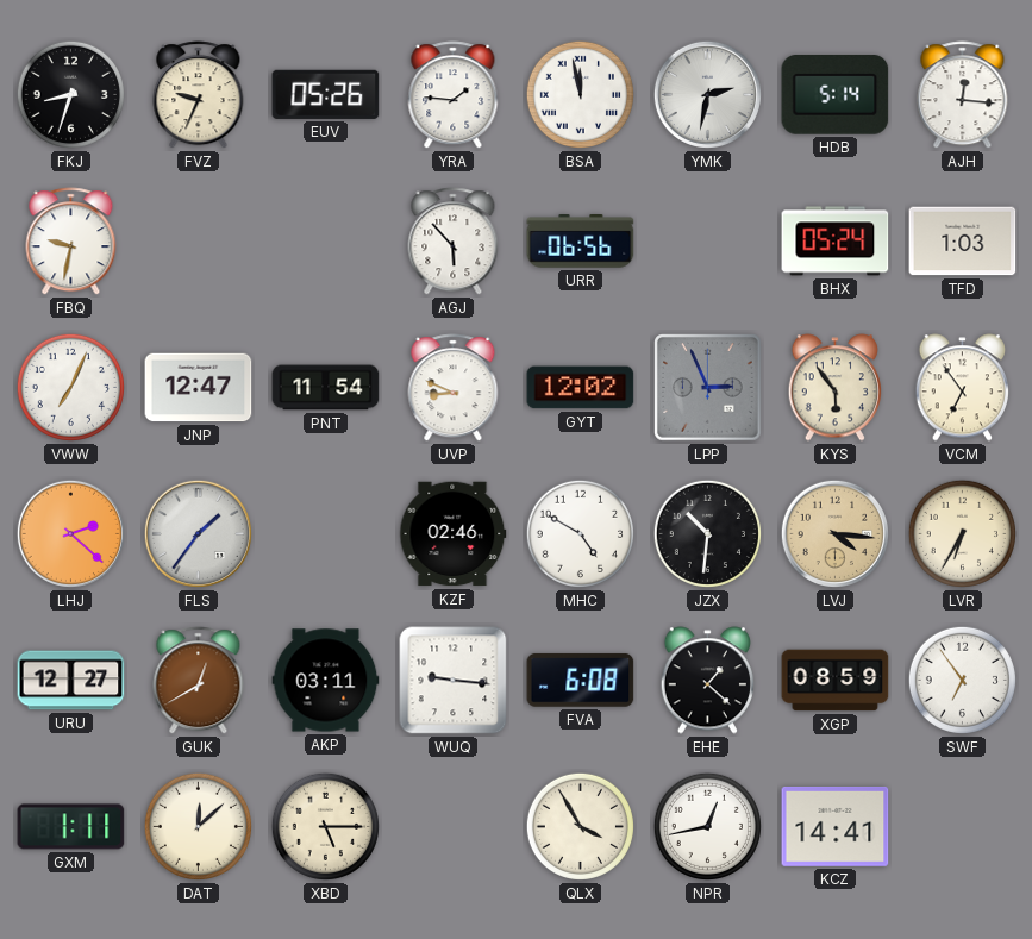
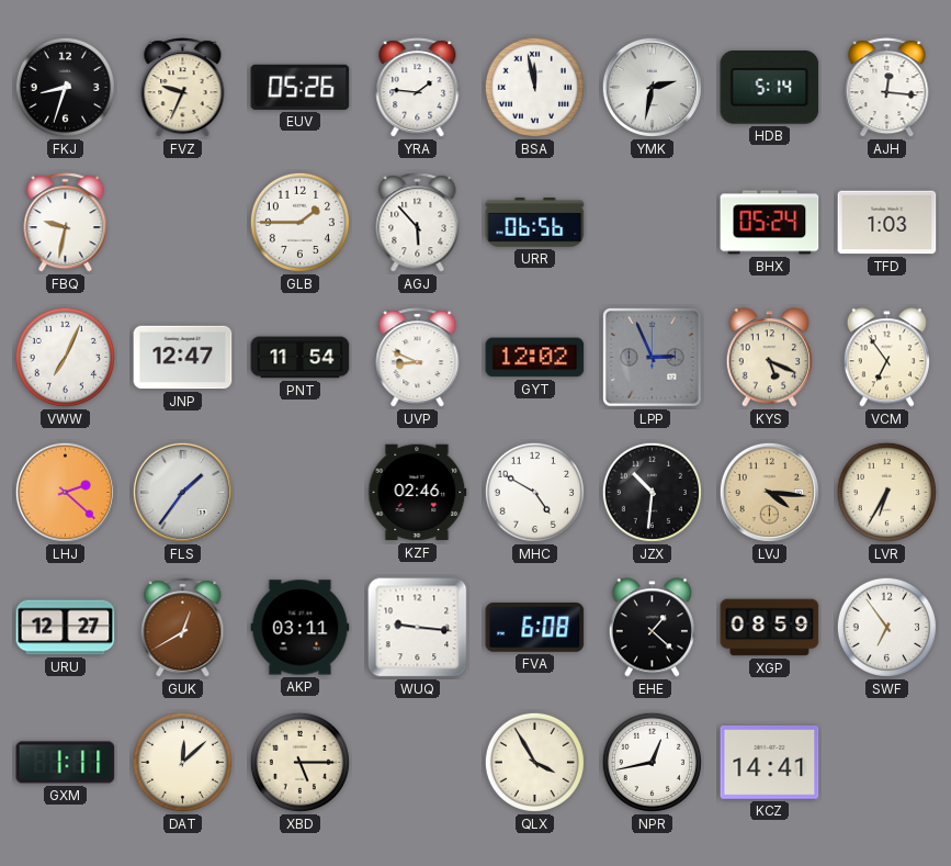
GLB: none -> 1:45 (299, 222)
KYS: 5:54 -> 5:19 (769, 358)
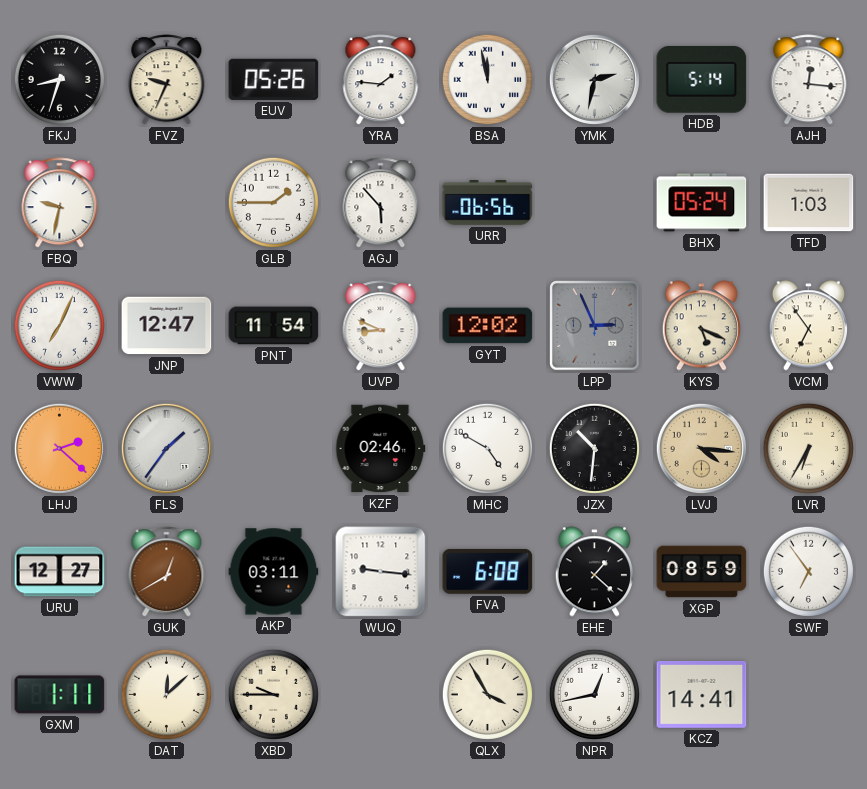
XBD: 5:15 -> 9:45 (273, 694)
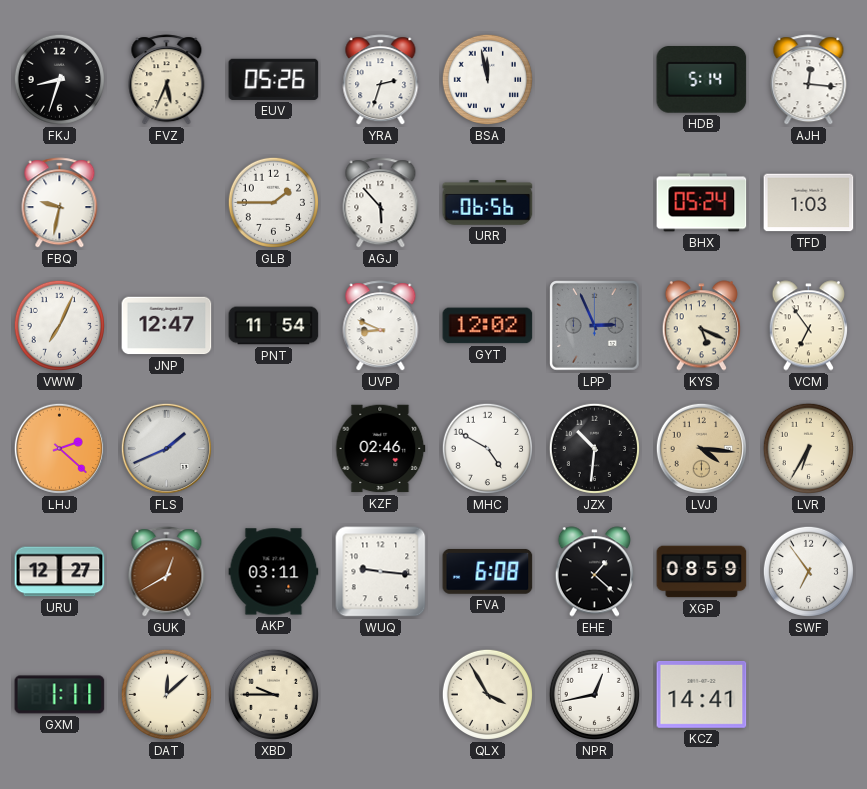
FVZ: 9:34 -> 5:34 (167, 80)
YRA: 1:46 -> 2:33 (381, 80)
YMK: 2:32 -> none (594, 79)
FLS: 1:36 -> 1:41 (166, 448)
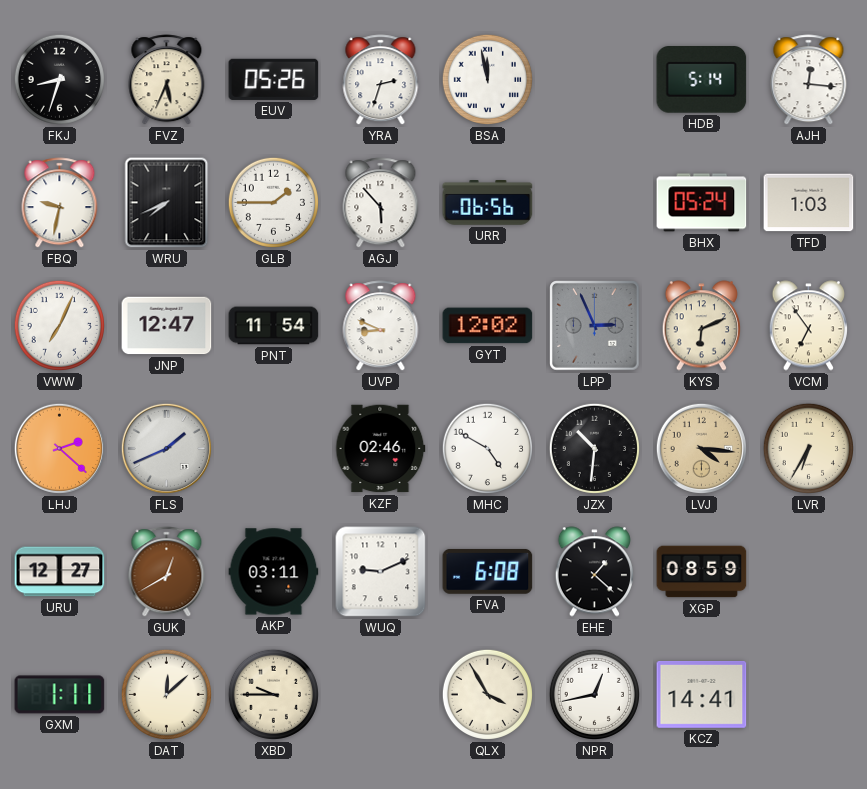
WRU: none -> 7:41 (167, 203)
KYS: 5:19 -> 6:11 (701, 326)
WUQ: 9:16 -> 9:11 (381, 572)
SWF: 6:54 -> none (808, 571)
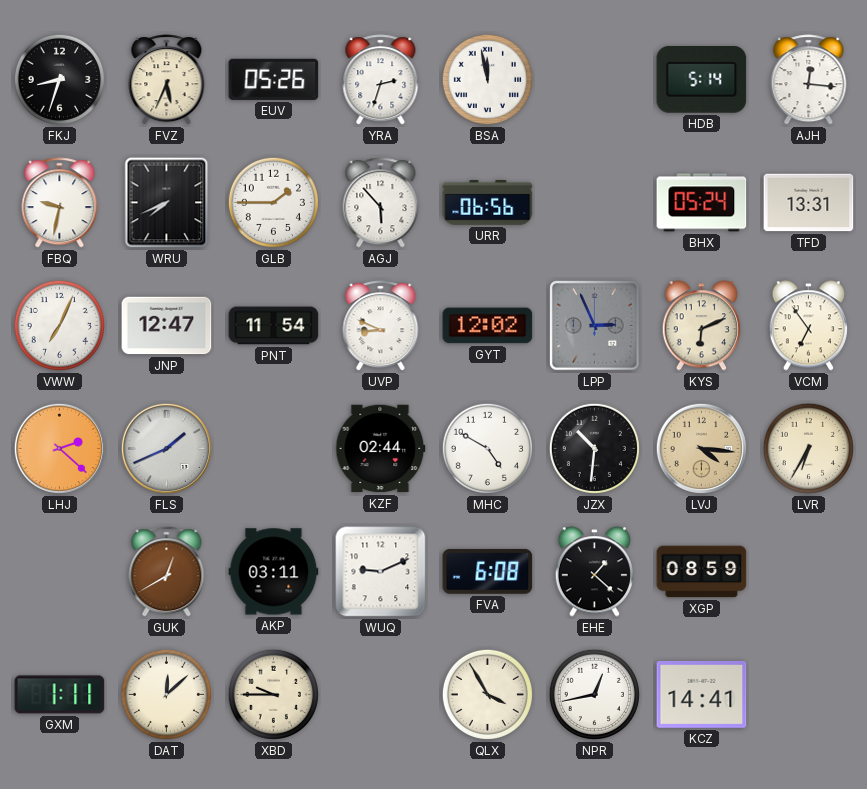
TFD: 1:03 -> 13:31 (809, 203)
KZF: 02:46 -> 02:44 (381, 449)
URU: 12:27 -> none (60, 572)
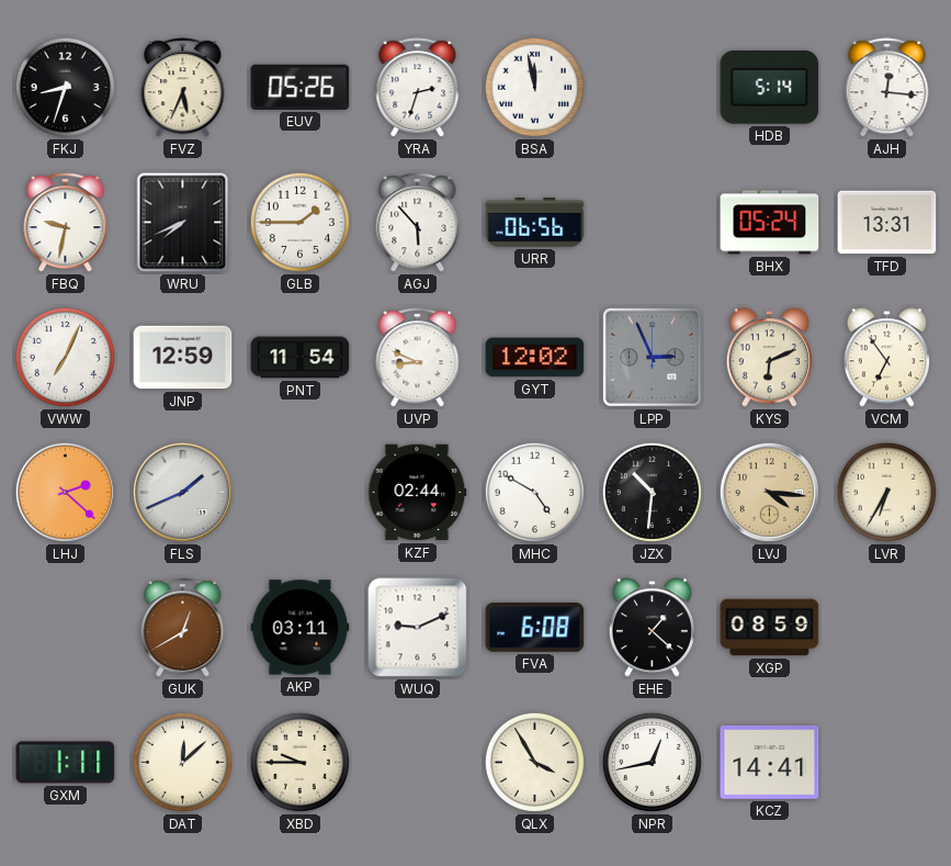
JNP: 12:47 -> 12:59 (183, 358)
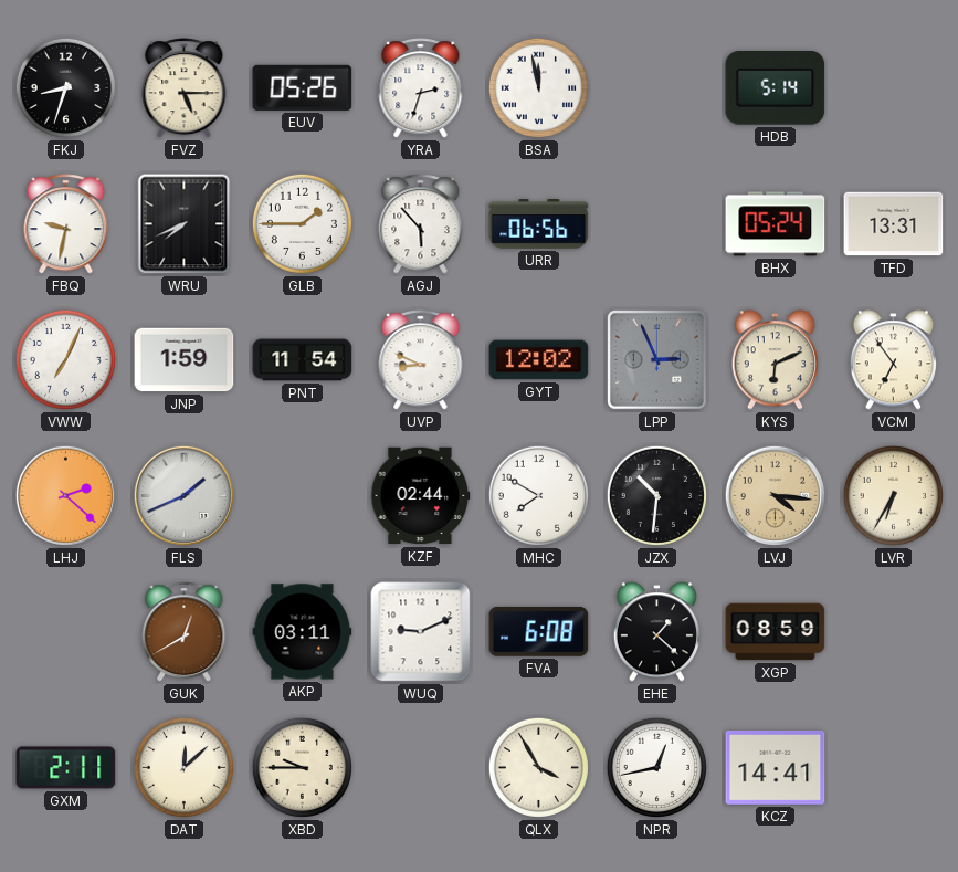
FVZ: 5:34 -> 5:15 (185, 88)
AJH: 12:16 -> none (887, 88)
JNP: 12:59 -> 1:59 (185, 360)
MHC: 4:50 -> 7:50 (538, 495)
GXM: 1:11 -> 2:11 (66, 768)
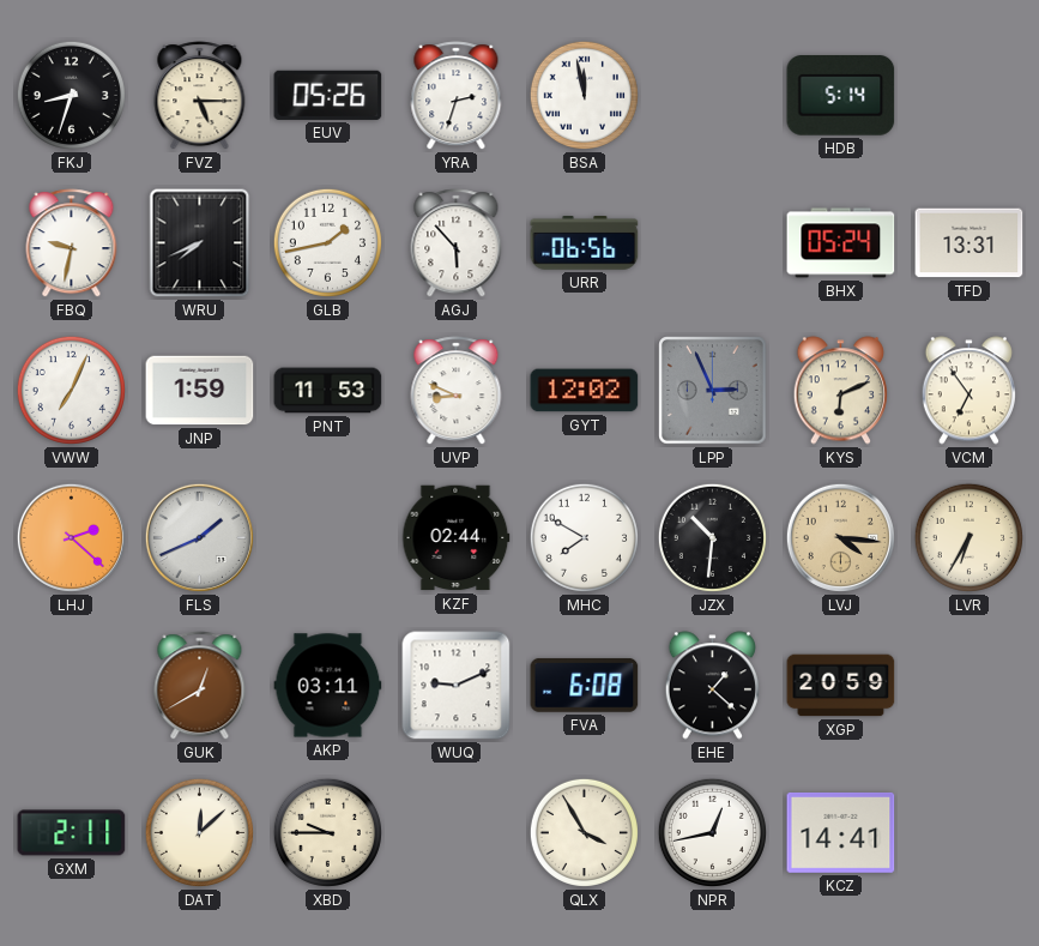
GLB: 1:45 -> 1:43 (327, 242)
PNT: 11:54 -> 11:53 (328, 391)
XGP: 08:59 -> 20:59 (841, 686)
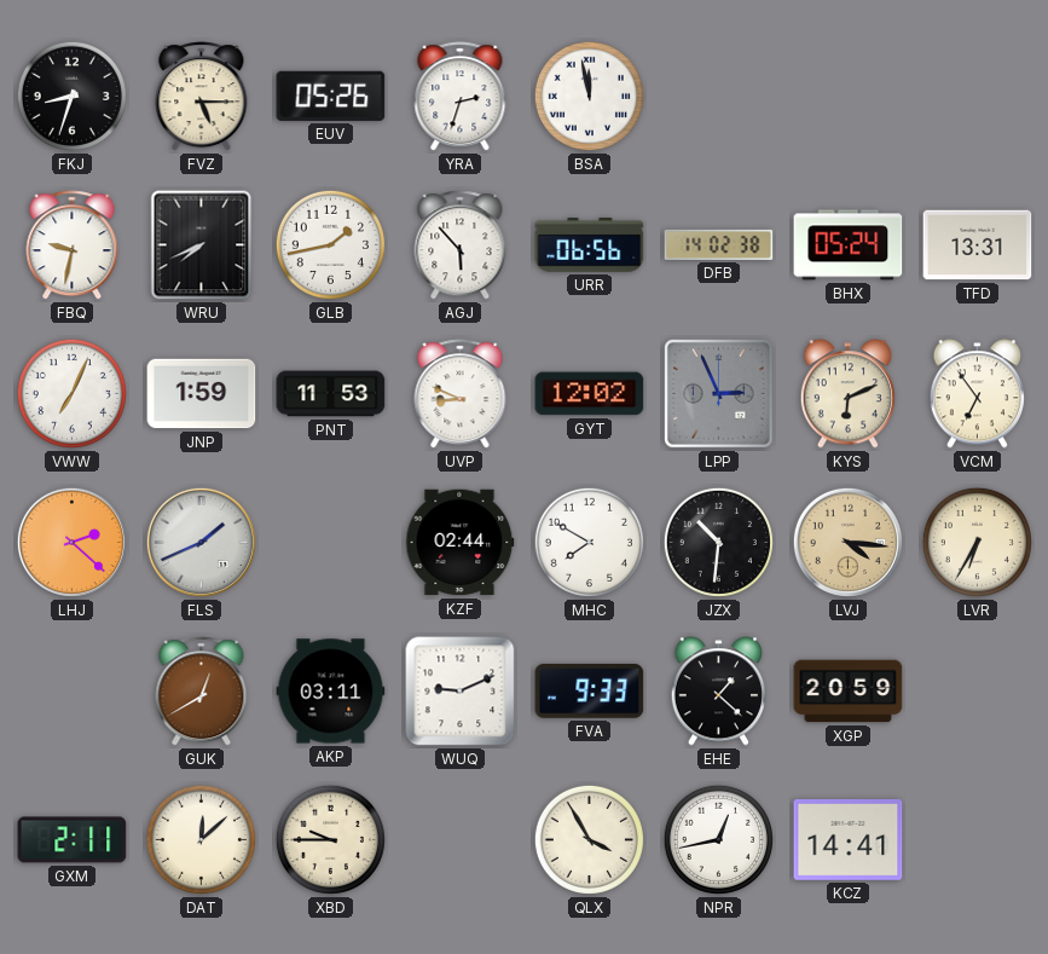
HDB: 5:14 -> none (841, 96)
DFB: none -> 14:02 (719, 244)
FVA: 6:08 -> 9:33 (590, 690)
